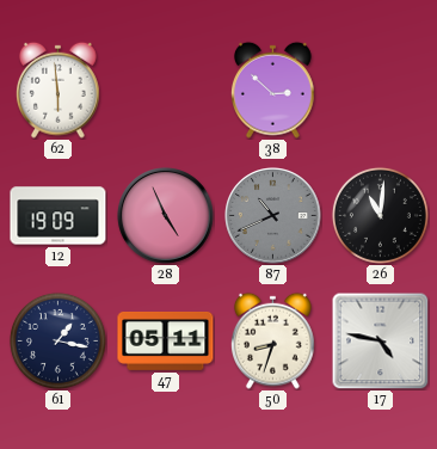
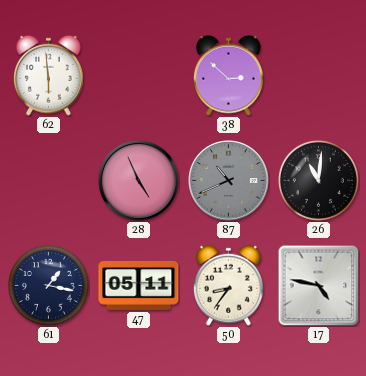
12: 19:09 -> none (59, 216)
50: 8:33 -> 8:36 (229, 285)
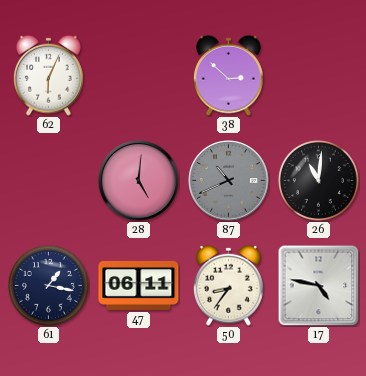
62: 5:59 -> 6:04 (49, 75)
28: 4:56 -> 5:01 (139, 181)
47: 05:11 -> 06:11 (139, 285)
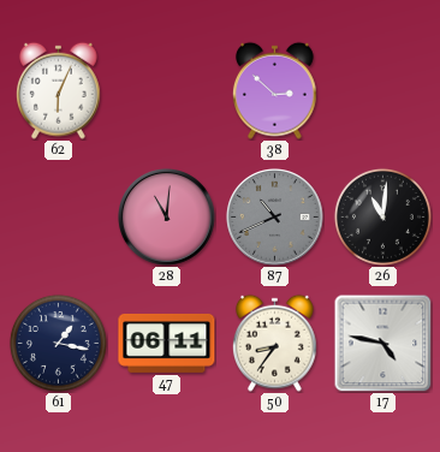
28: 5:01 -> 11:01 (167, 218)
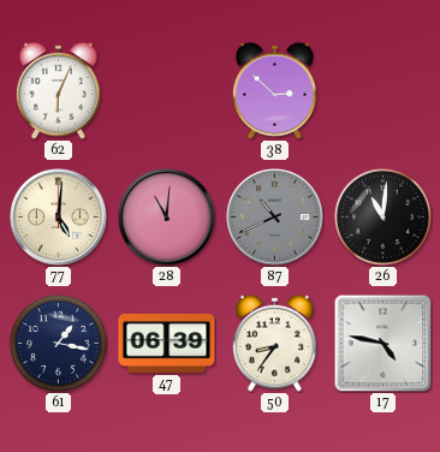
77: none -> 5:01 (59, 218)
47: 06:11 -> 06:39 (167, 343)
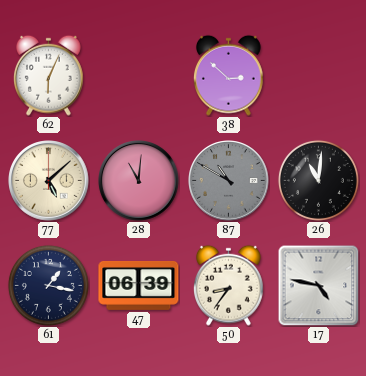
77: 5:01 -> 5:08 (49, 181)
87: 10:41 -> 10:50 (229, 181)
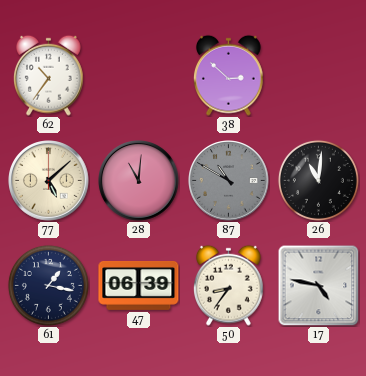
62: 6:04 -> 10:36 (49, 75)
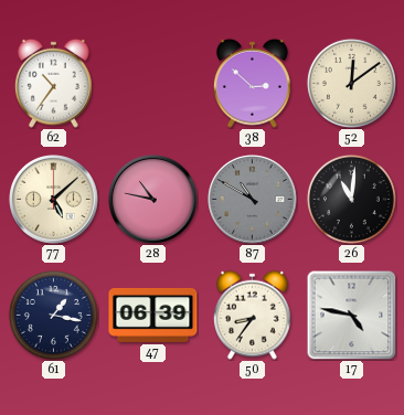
52: none -> 12:09 (351, 83)
28: 11:01 -> 10:47 (153, 200)
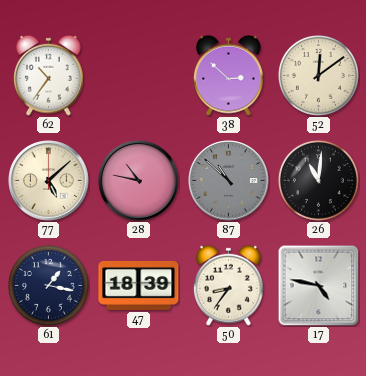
87: 10:50 -> 10:52 (229, 181)
47: 06:39 -> 18:39 (139, 285)
